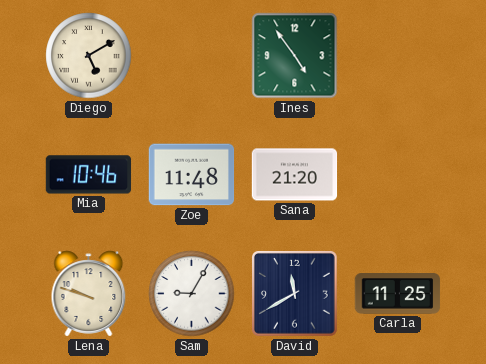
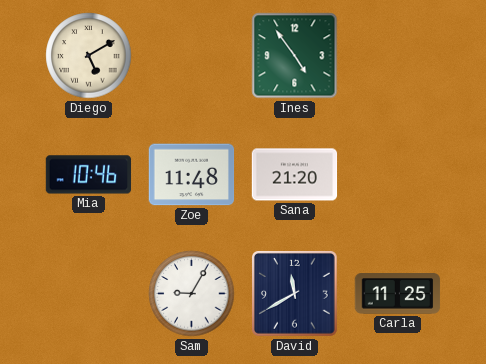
Lena: 9:48 -> none (89, 294)
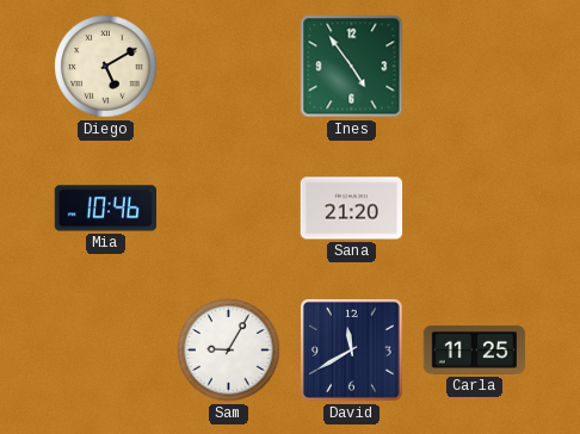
Zoe: 11:48 -> none (192, 175)
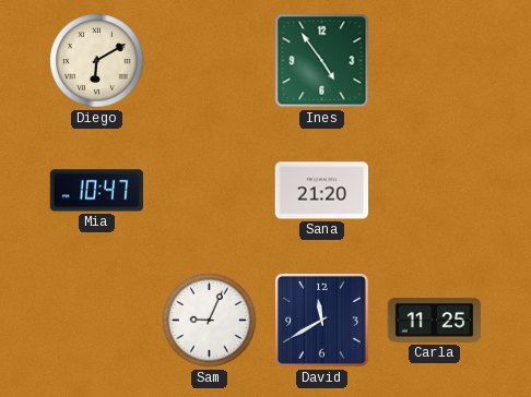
Diego: 5:10 -> 6:10 (97, 61)
Mia: 10:46 -> 10:47 (97, 191)
Sam: 9:05 -> 9:04 (210, 321)
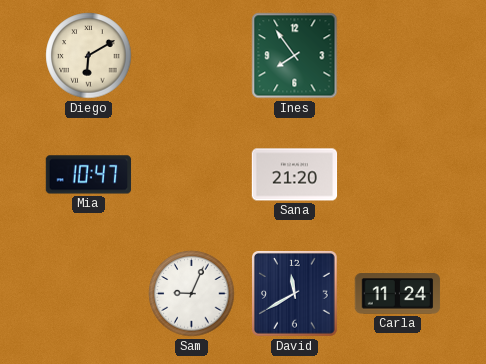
Ines: 4:54 -> 7:54 (295, 56)
Carla: 11:25 -> 11:24 (398, 294)
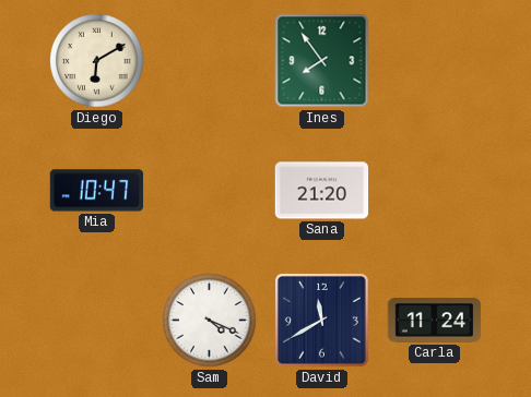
Sam: 9:04 -> 4:19 (210, 321)
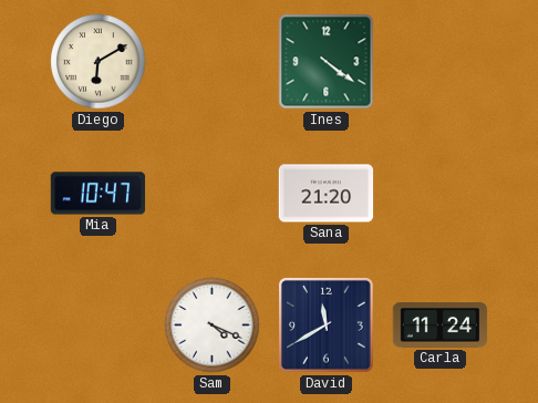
Ines: 7:54 -> 4:21 (327, 62)
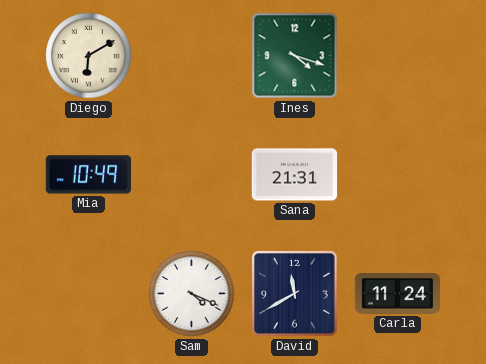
Ines: 4:21 -> 4:18 (295, 56)
Mia: 10:47 -> 10:49 (89, 175)
Sana: 21:20 -> 21:31 (295, 175)
